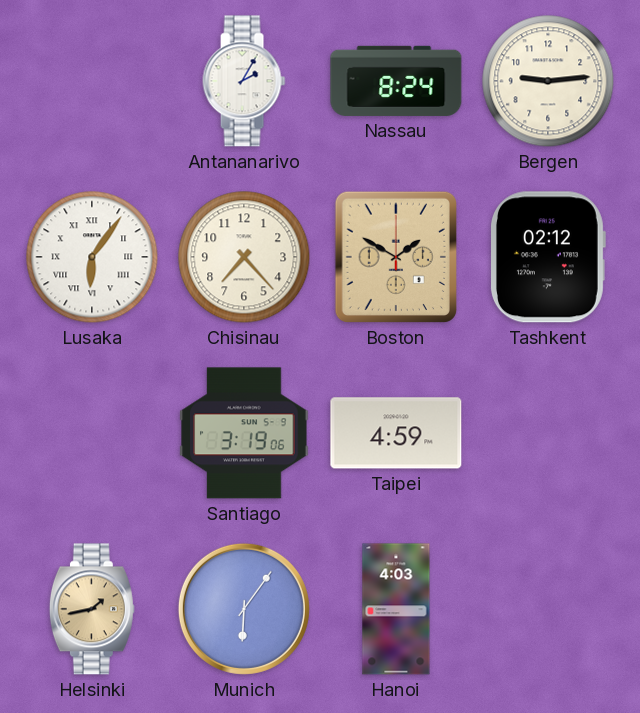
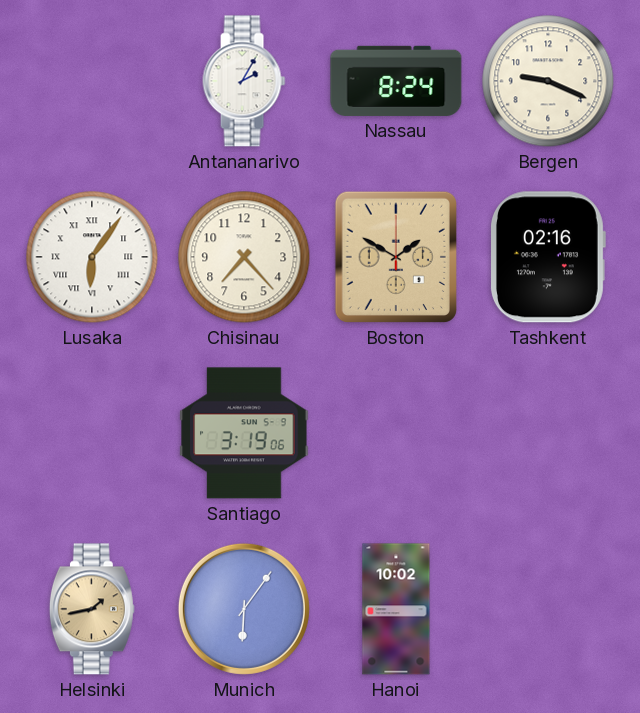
Bergen: 9:14 -> 9:19 (548, 81)
Tashkent: 02:12 -> 02:16 (547, 257)
Taipei: 4:59 -> none (396, 433)
Hanoi: 4:03 -> 10:02 (396, 609)
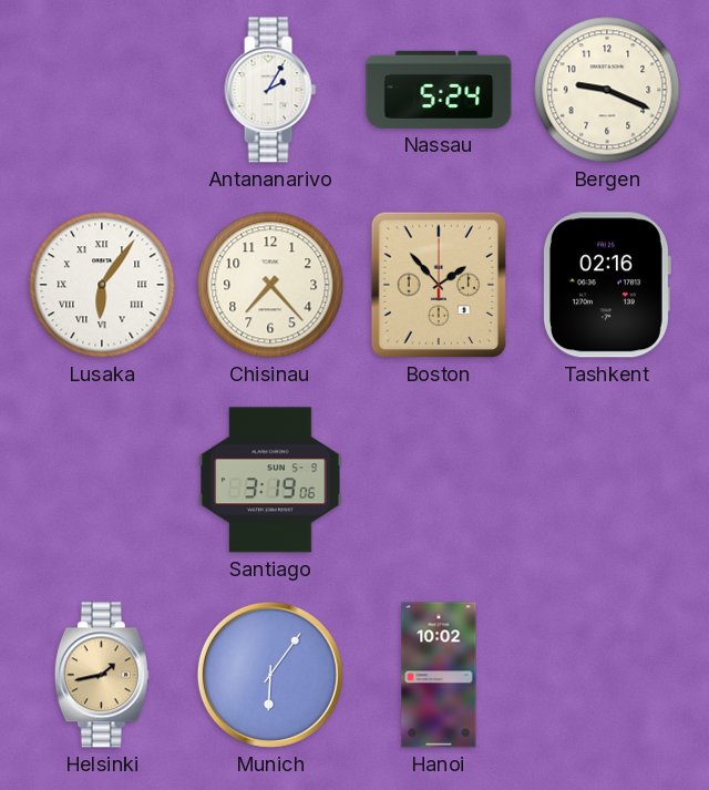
Nassau: 8:24 -> 5:24 (439, 90)
Boston: 1:50 -> 1:53 (439, 285)
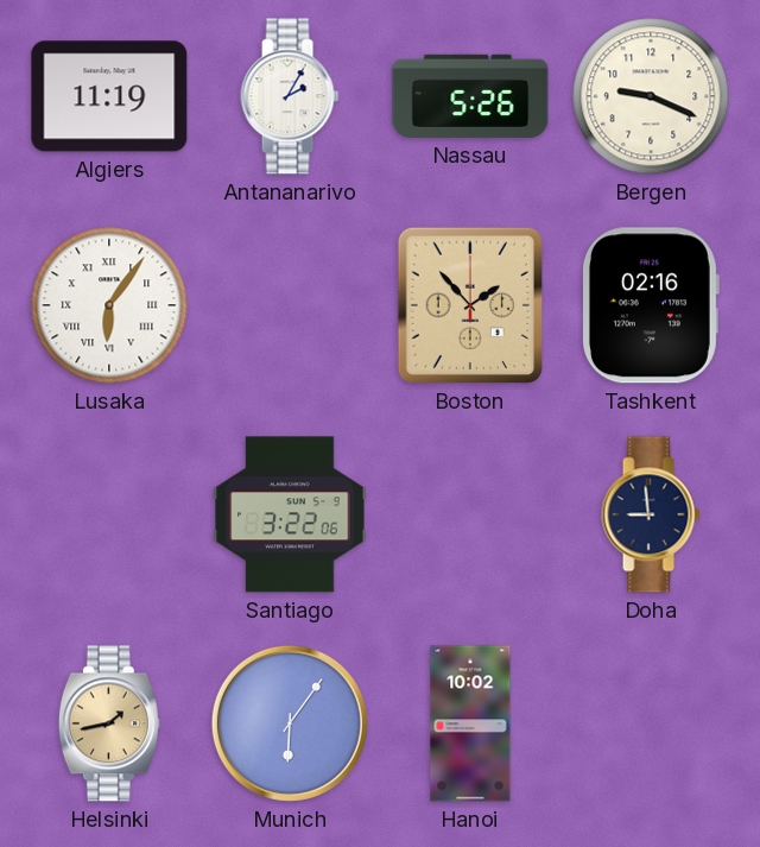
Algiers: none -> 11:19 (109, 96)
Nassau: 5:24 -> 5:26 (470, 96)
Chisinau: 7:23 -> none (270, 285)
Santiago: 3:19 -> 3:22 (290, 514)
Doha: none -> 8:59 (651, 514)
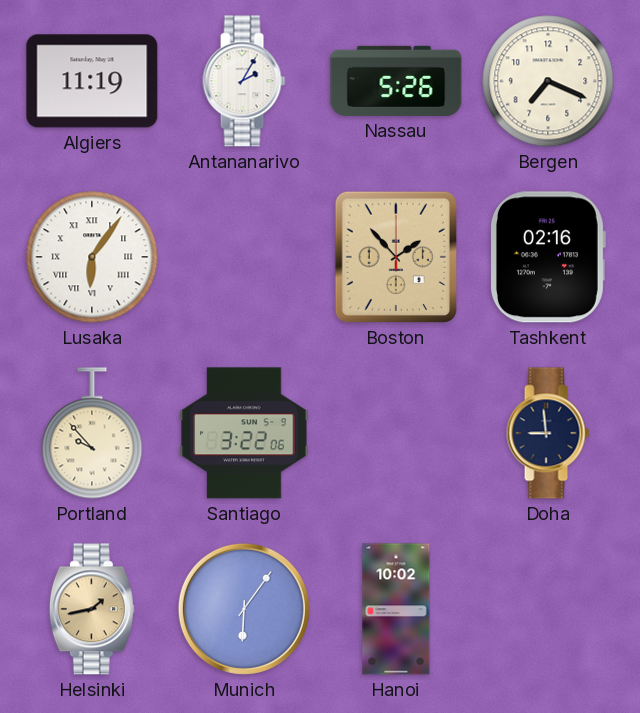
Bergen: 9:19 -> 7:19 (548, 81)
Portland: none -> 9:53 (92, 433)
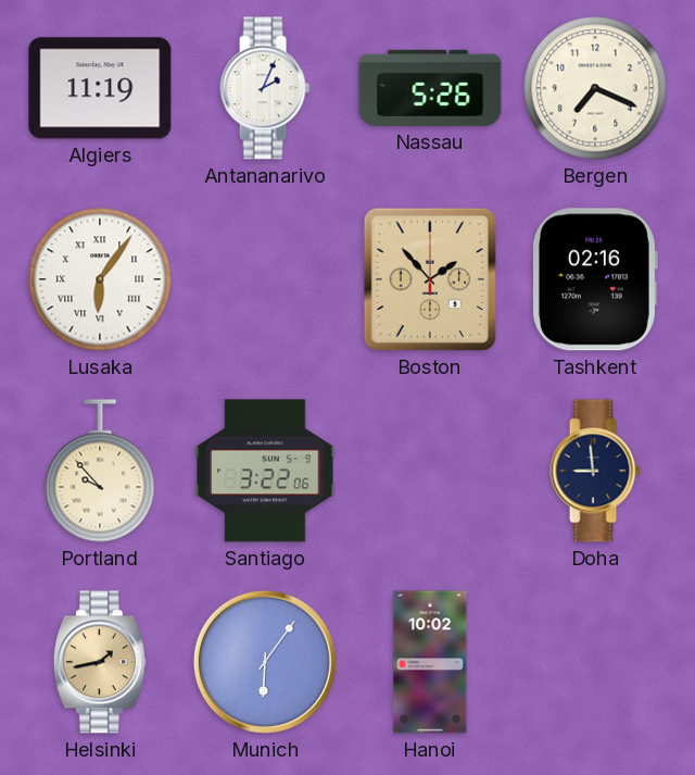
Antananarivo: 2:05 -> 2:04 (265, 88)
